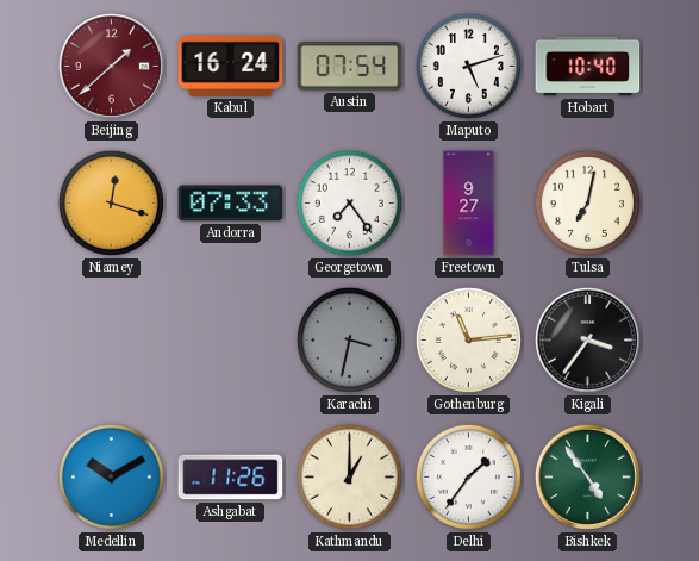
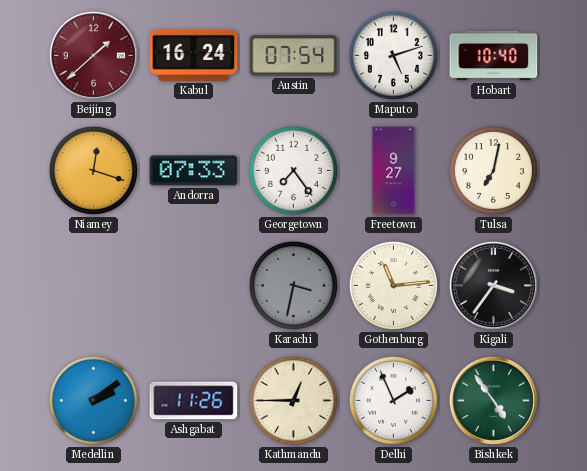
Medellin: 10:10 -> 2:09 (93, 400)
Kathmandu: 1:00 -> 12:45 (293, 400)
Delhi: 1:36 -> 1:56 (393, 400)
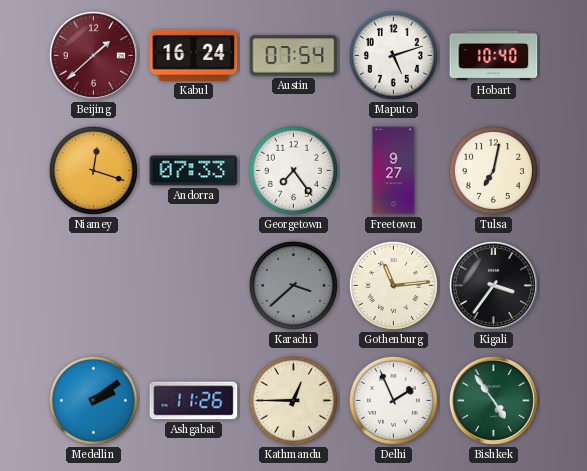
Karachi: 3:32 -> 3:38 (293, 285)
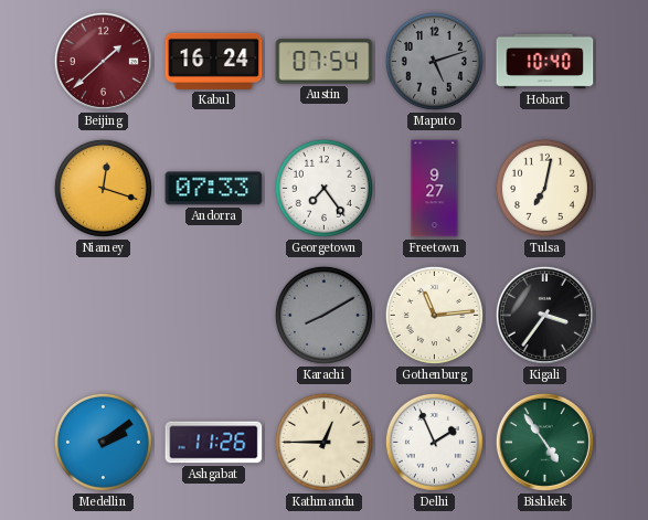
Maputo dial: white -> grey (434, 61)
Karachi: 3:38 -> 8:10 (323, 315)
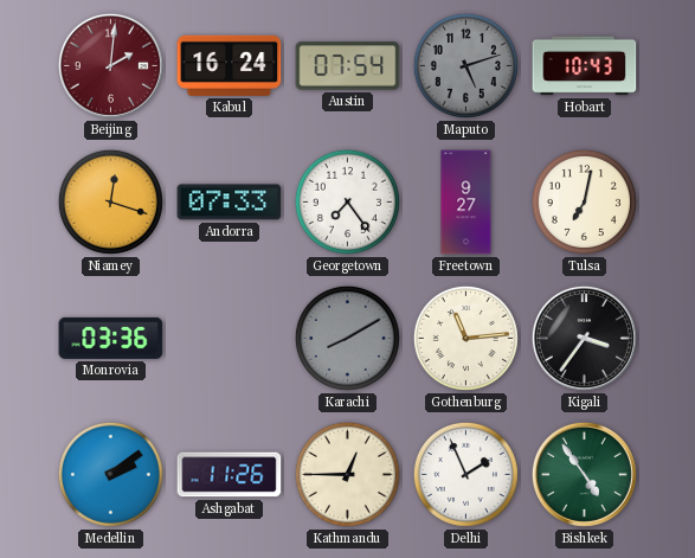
Beijing: 1:38 -> 2:01 (110, 65)
Hobart: 10:40 -> 10:43 (585, 66)
Monrovia: none -> 03:36 (111, 338)
